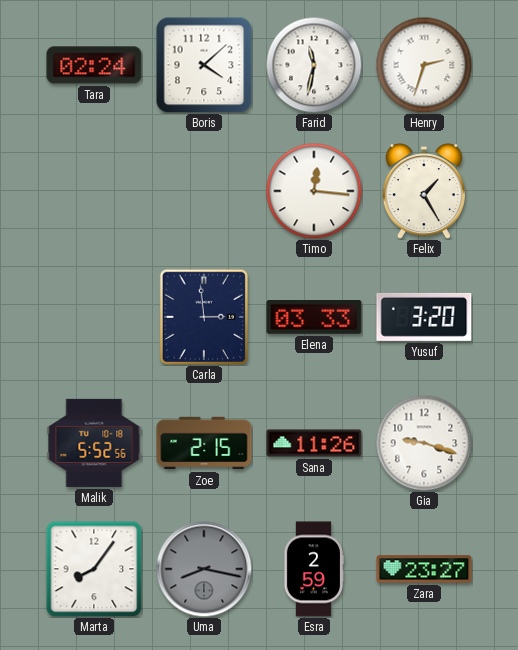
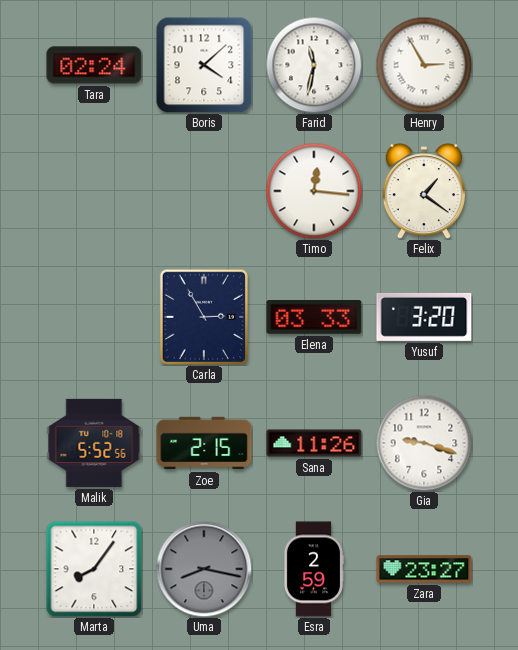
Henry: 2:33 -> 2:55 (424, 65)
Felix: 1:25 -> 1:21 (424, 191)
Carla: 2:59 -> 2:55 (204, 317)
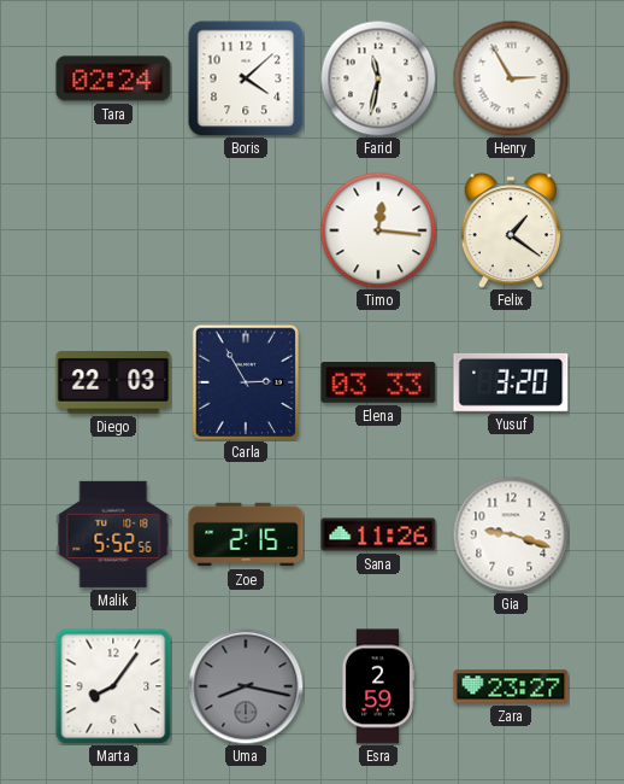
Diego: none -> 22:03 (113, 382)
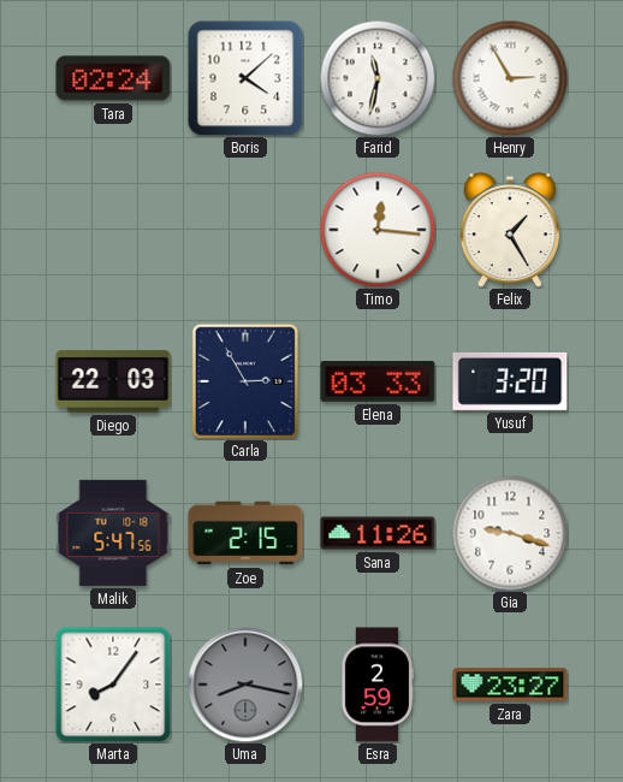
Felix: 1:21 -> 1:25 (510, 230)
Malik: 5:52 -> 5:47 (113, 533)
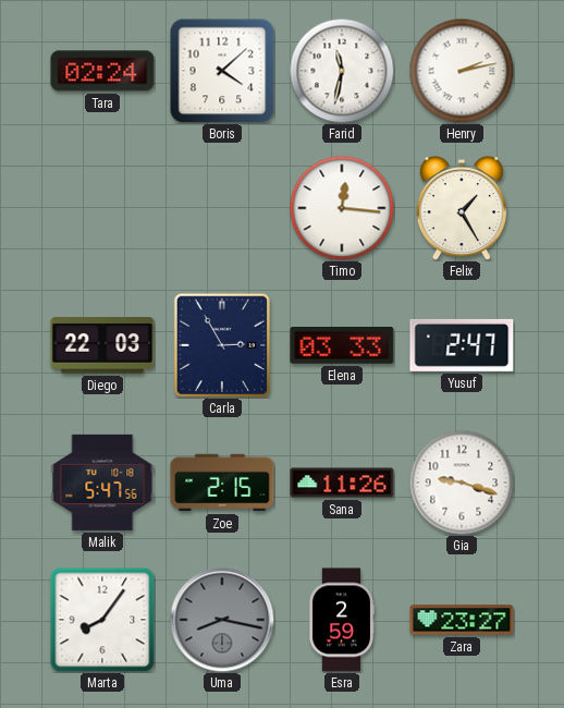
Henry: 2:55 -> 2:13 (462, 71)
Yusuf: 3:20 -> 2:47 (462, 345)
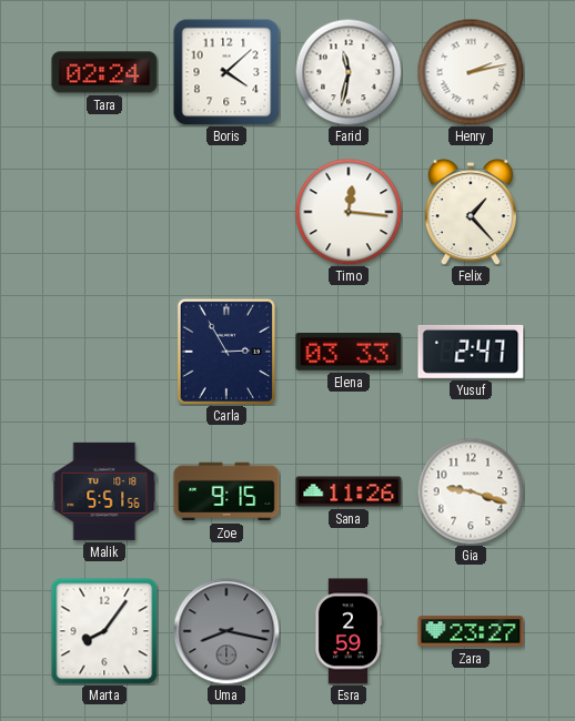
Felix: 1:25 -> 1:23 (471, 212)
Diego: 22:03 -> none (102, 345)
Malik: 5:47 -> 5:51 (104, 491)
Zoe: 2:15 -> 9:15 (226, 491)
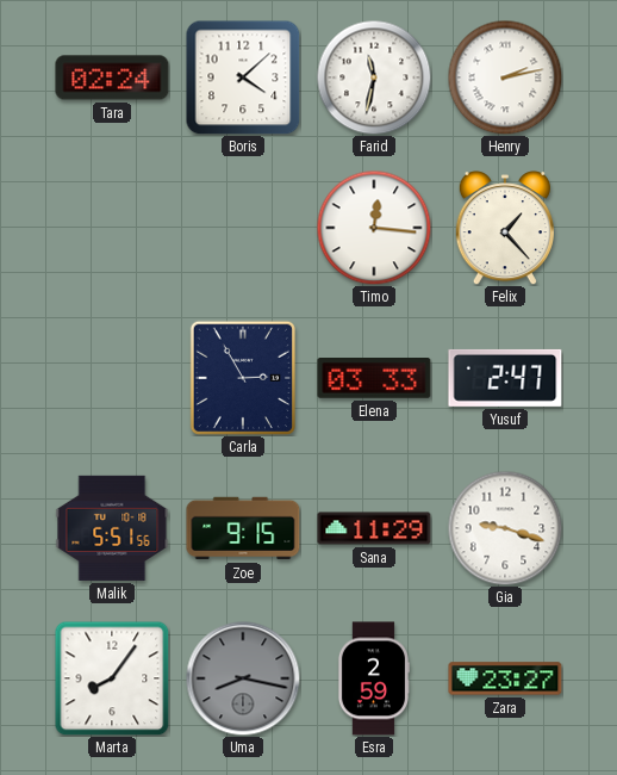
Sana: 11:26 -> 11:29 (374, 528)
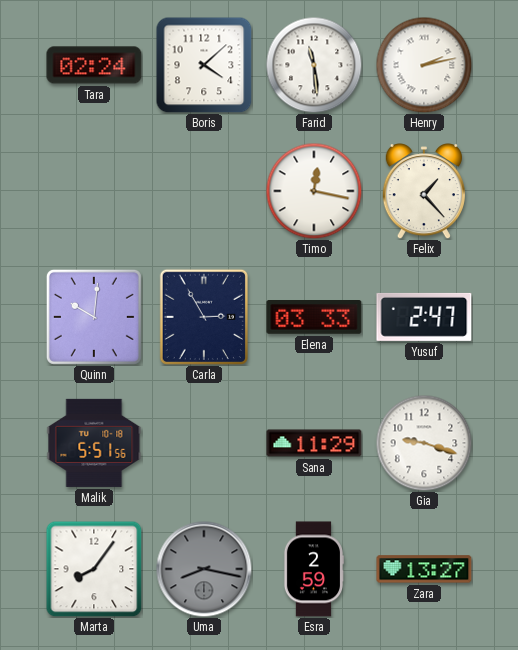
Farid: 11:32 -> 11:29 (314, 65)
Timo: 12:16 -> 12:17 (314, 191)
Quinn: none -> 10:01 (94, 317)
Zoe: 9:15 -> none (243, 528)
Zara: 23:27 -> 13:27 (424, 569)
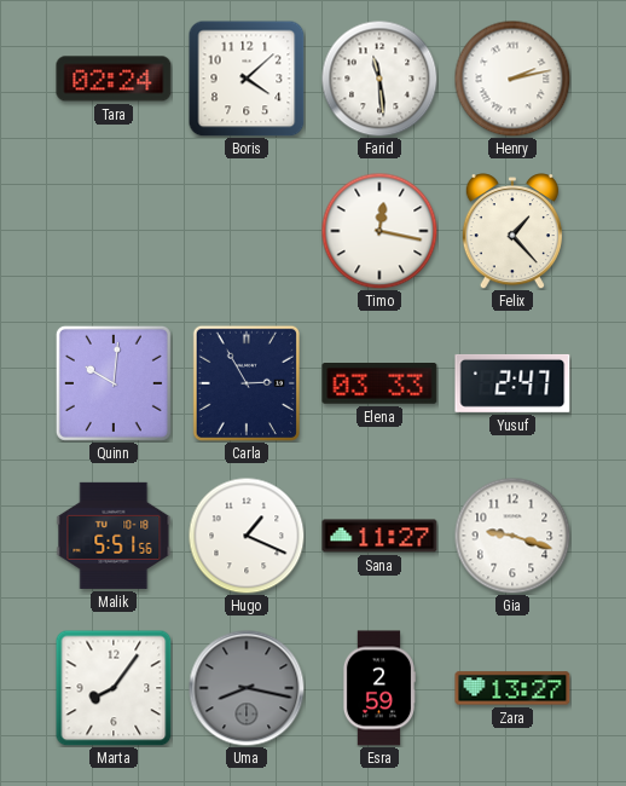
Hugo: none -> 1:19 (247, 536)
Sana: 11:29 -> 11:27 (379, 536)
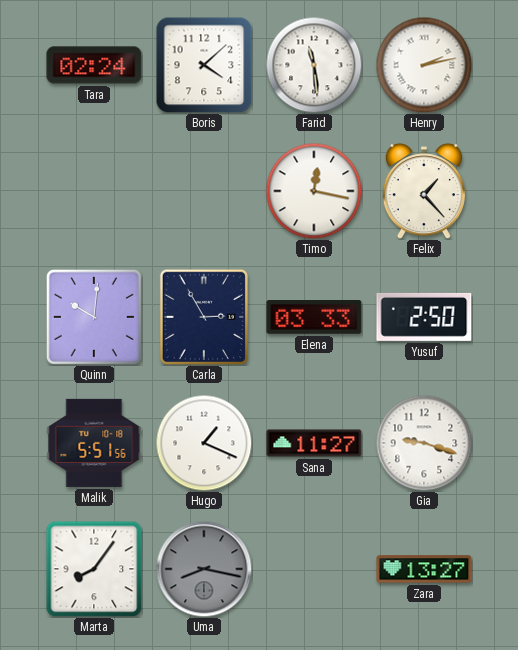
Yusuf: 2:47 -> 2:50 (424, 317)
Esra: 2:59 -> none (378, 688)
